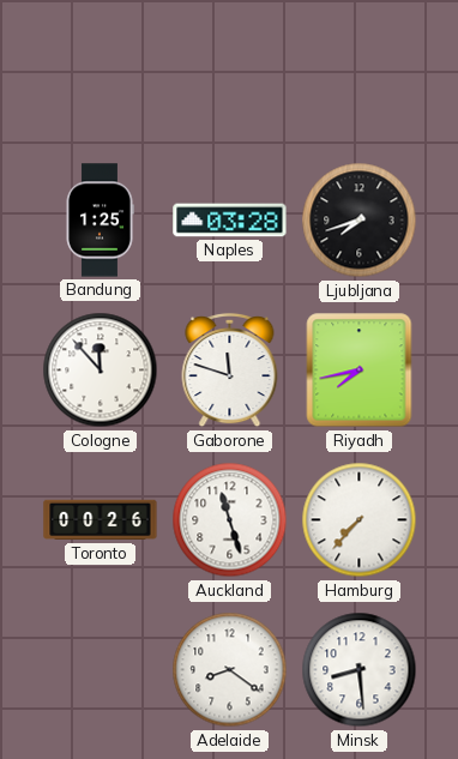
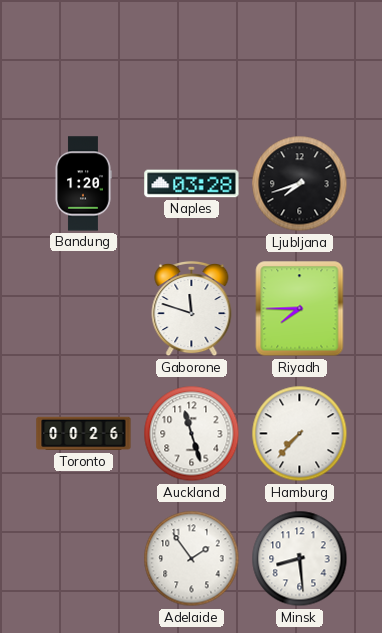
Bandung: 1:25 -> 1:20 (83, 184)
Cologne: 11:53 -> none (101, 371)
Riyadh: 7:43 -> 7:45 (300, 309)
Adelaide: 8:21 -> 1:54 (192, 559)
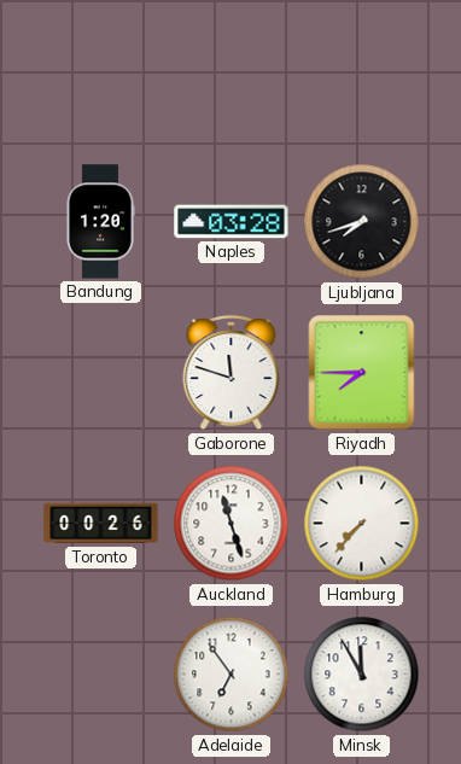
Adelaide: 1:54 -> 6:54 (232, 675)
Minsk: 8:29 -> 11:55 (362, 675)
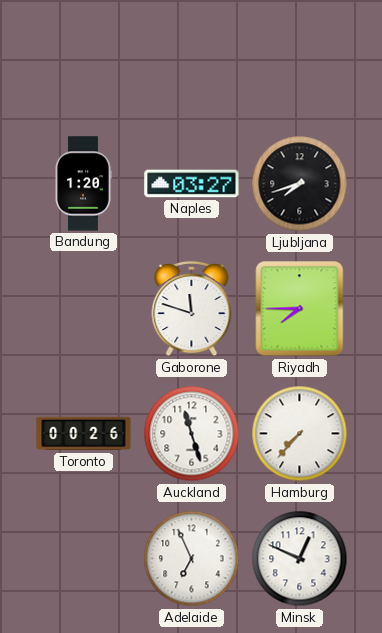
Naples: 03:28 -> 03:27 (192, 184)
Adelaide: 6:54 -> 6:56 (192, 559)
Minsk: 11:55 -> 12:49 (300, 559)
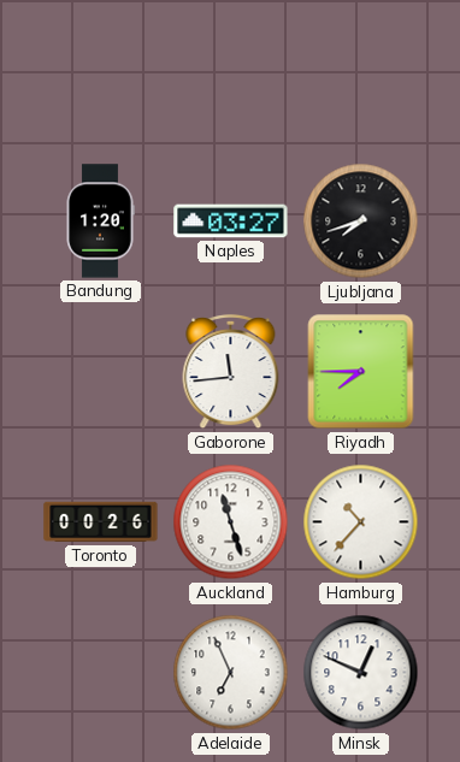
Gaborone: 11:48 -> 11:44 (231, 372)
Hamburg: 7:37 -> 10:37 (361, 522)
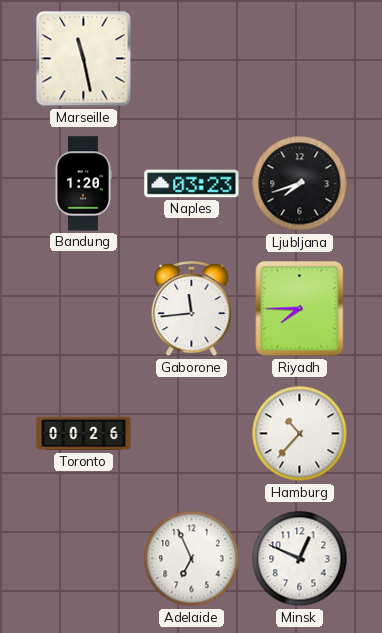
Marseille: none -> 11:28 (84, 59)
Naples: 03:27 -> 03:23 (192, 184)
Auckland: 11:27 -> none (231, 522)
